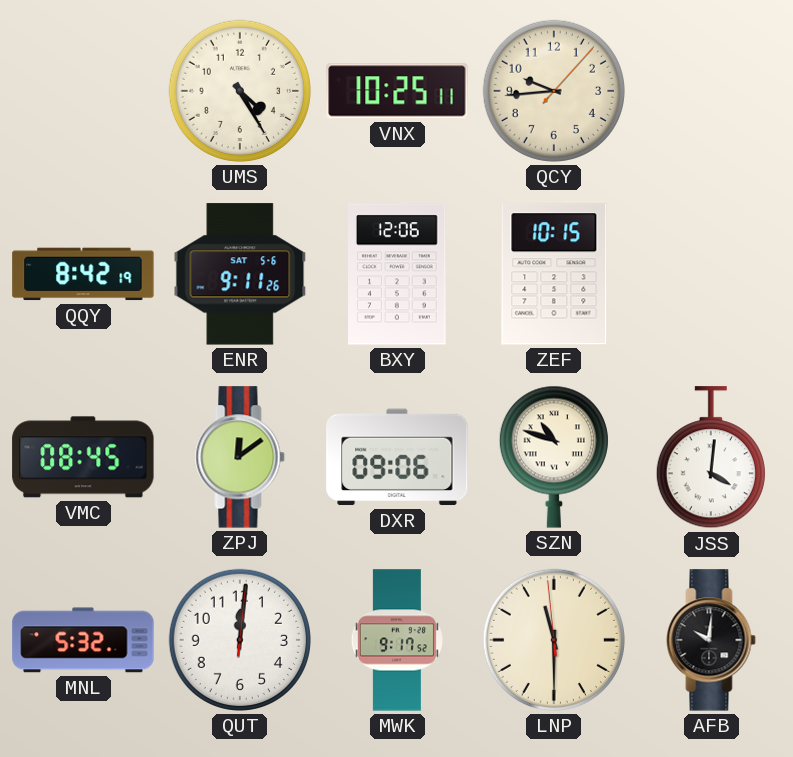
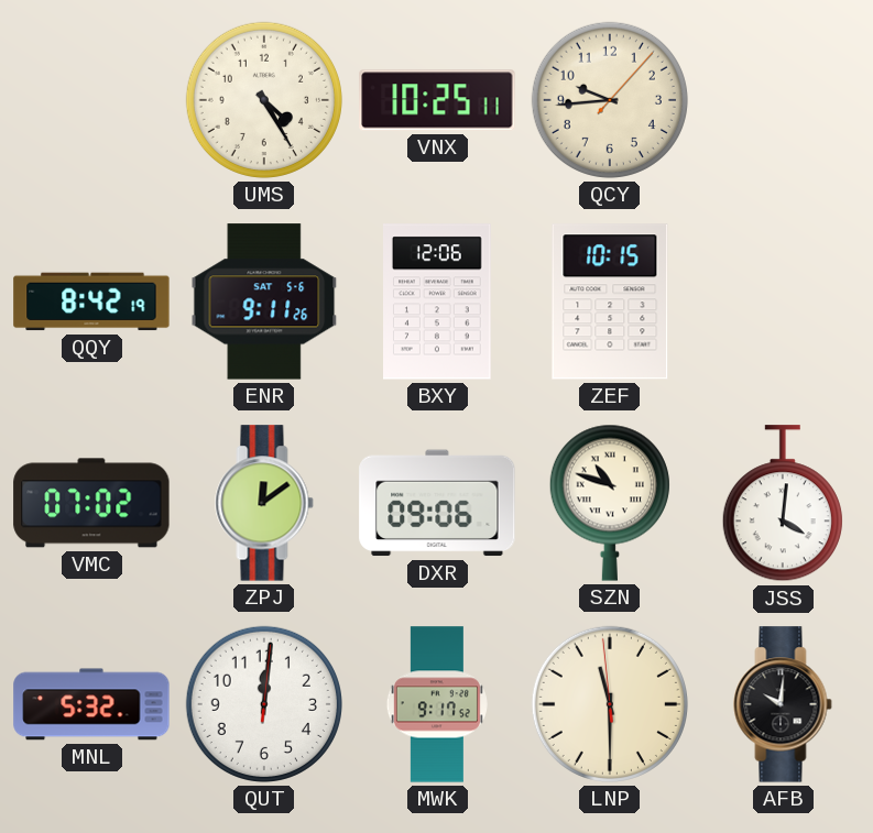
VMC: 08:45 -> 07:02 (91, 503)
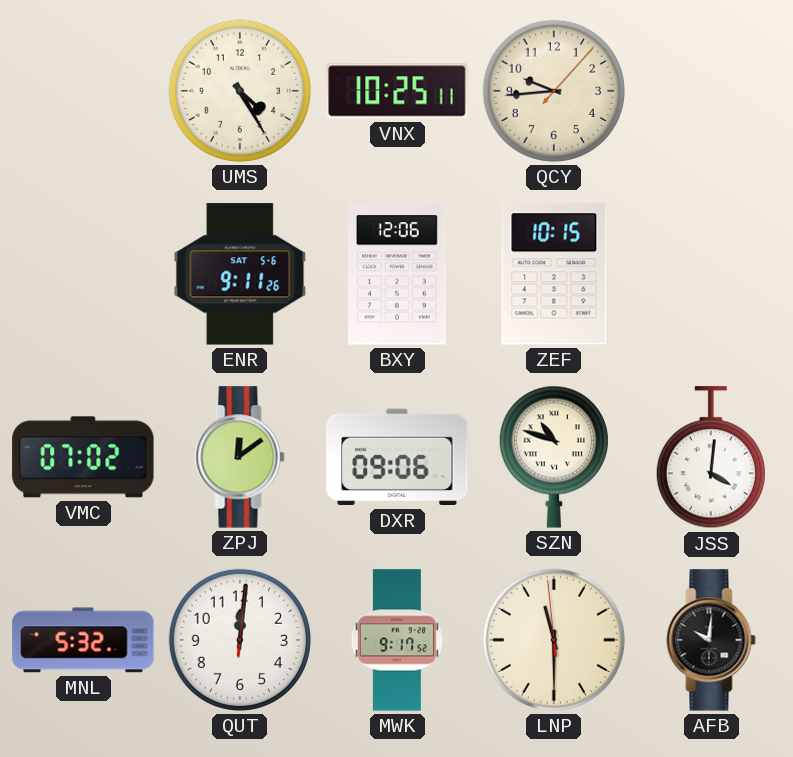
QQY: 8:42 -> none (91, 302)
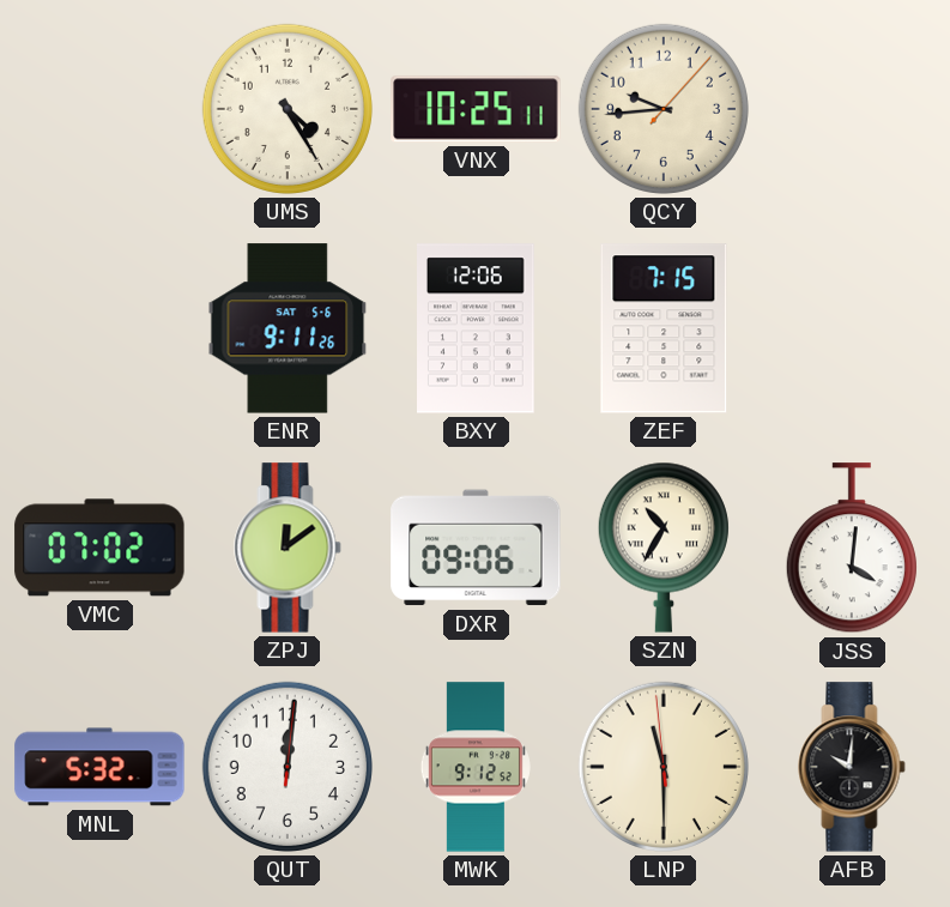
ZEF: 10:15 -> 7:15 (664, 328)
SZN: 10:48 -> 10:35 (664, 548)
MWK: 9:17 -> 9:12 (476, 767)
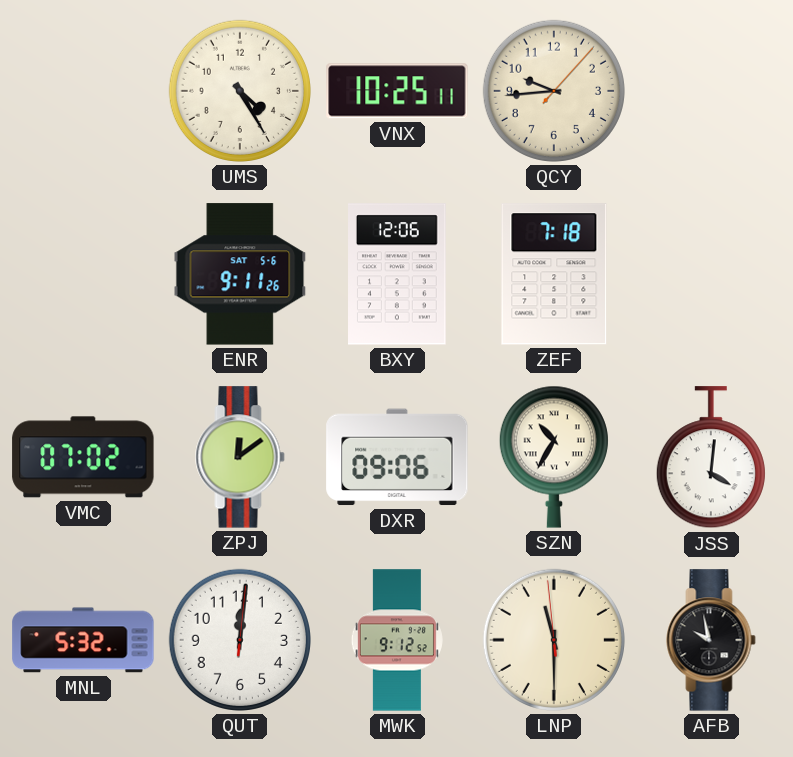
ZEF: 7:15 -> 7:18 (554, 274)
AFB: 10:01 -> 9:58 (711, 640)
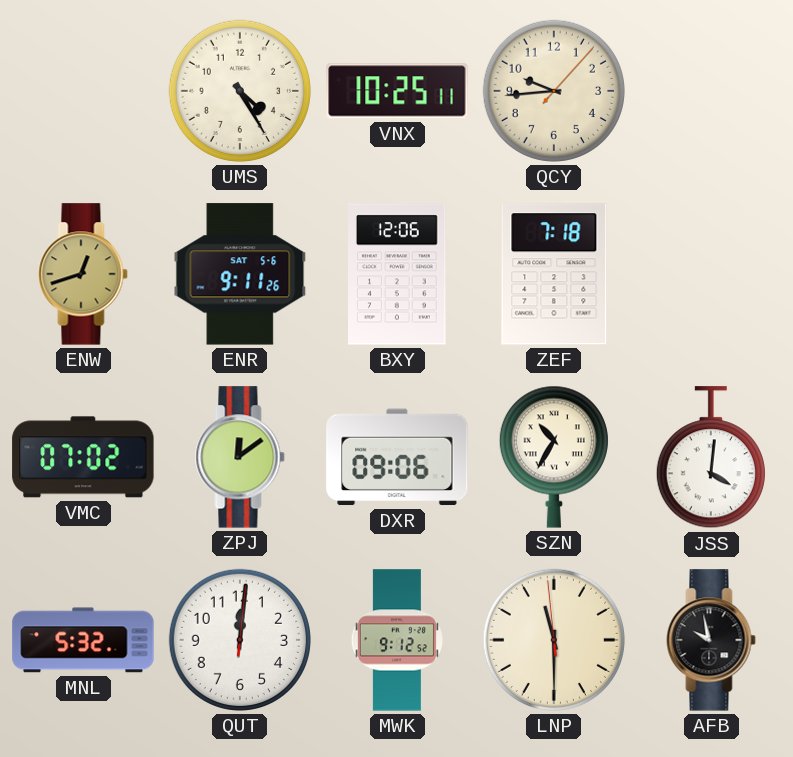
ENW: none -> 12:42 (83, 274)
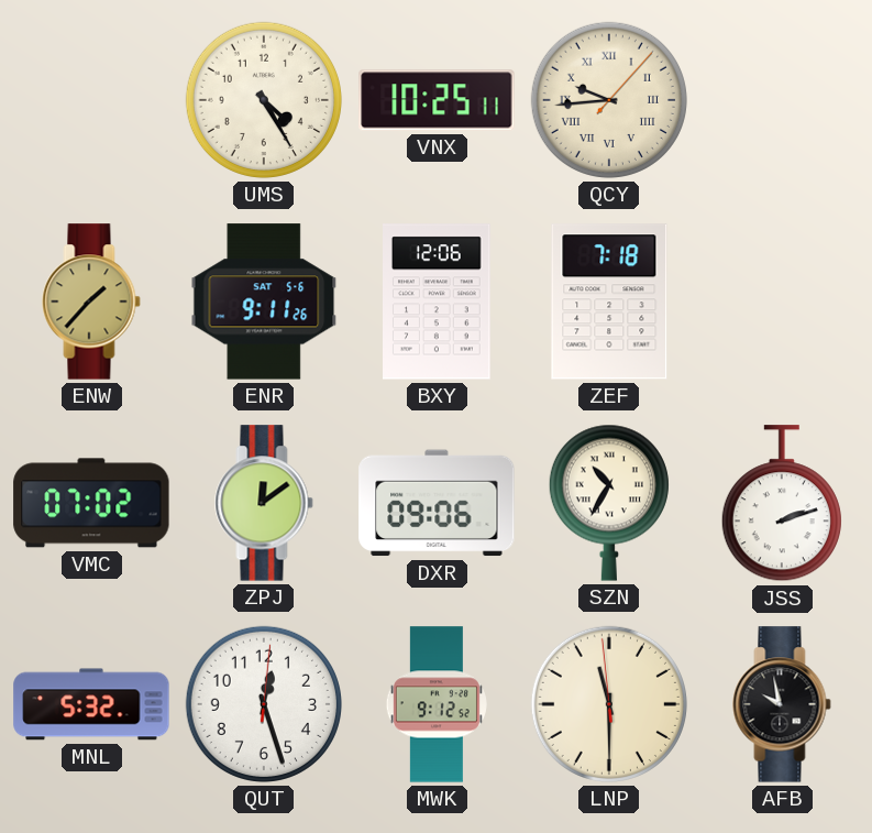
QCY numerals: Arabic -> Roman (609, 100)
ENW: 12:42 -> 1:37 (91, 302)
JSS: 4:01 -> 2:12 (782, 504)
QUT: 12:01 -> 12:27 (264, 704)
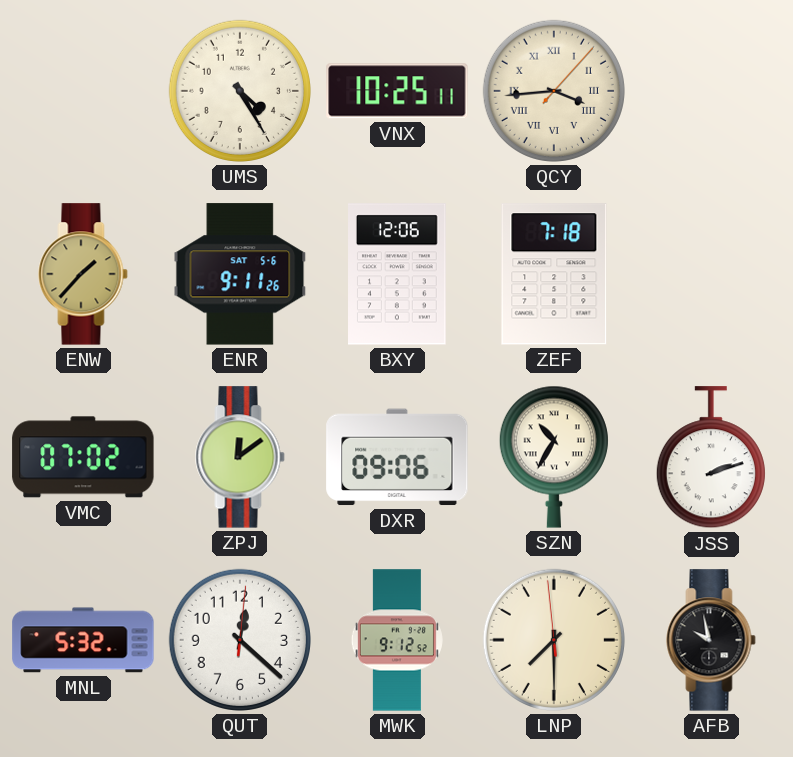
QCY: 9:44 -> 3:44 (554, 91)
QUT: 12:27 -> 12:22 (240, 640)
LNP: 11:29 -> 7:29 (554, 640)
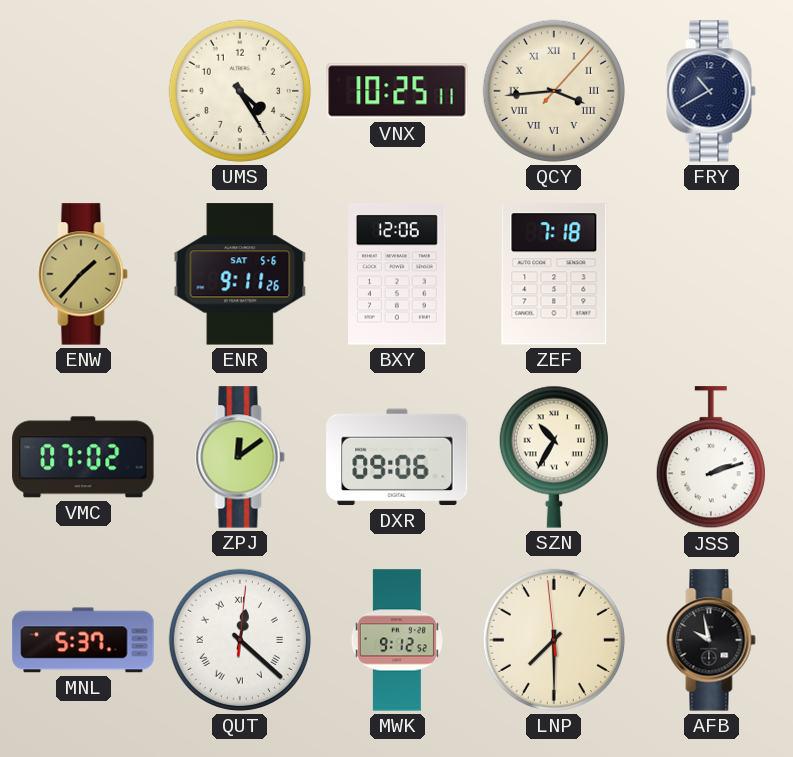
FRY: none -> 10:40 (711, 91)
MNL: 5:32 -> 5:37 (83, 640)
QUT numerals: Arabic -> Roman (240, 640)
